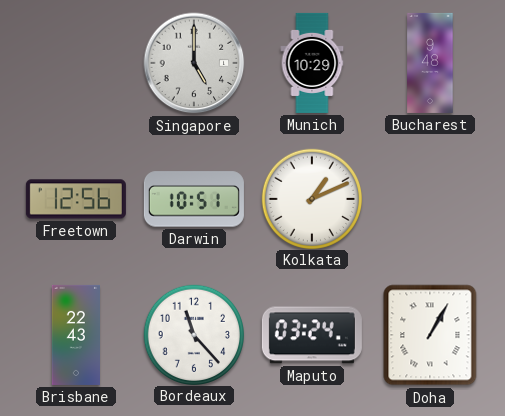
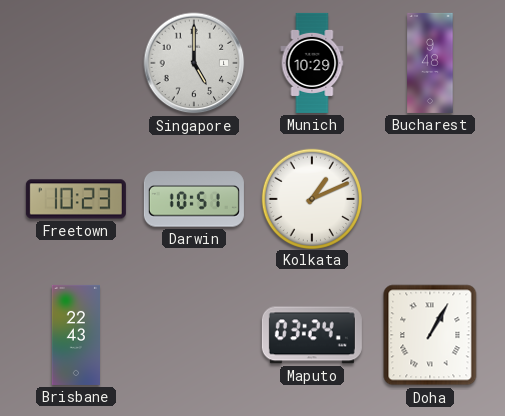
Freetown: 12:56 -> 10:23 (76, 199)
Bordeaux: 11:23 -> none (193, 334)
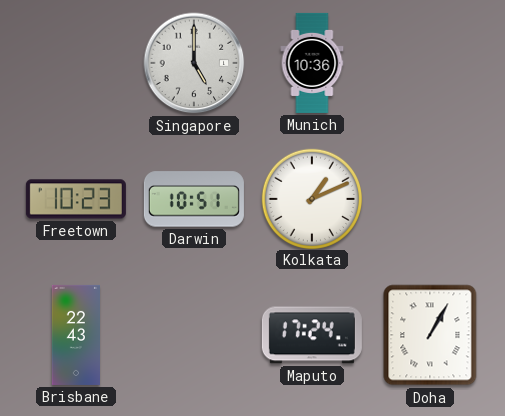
Munich: 10:29 -> 10:36 (312, 63)
Bucharest: 9:48 -> none (430, 63)
Maputo: 03:24 -> 17:24 (312, 335)
